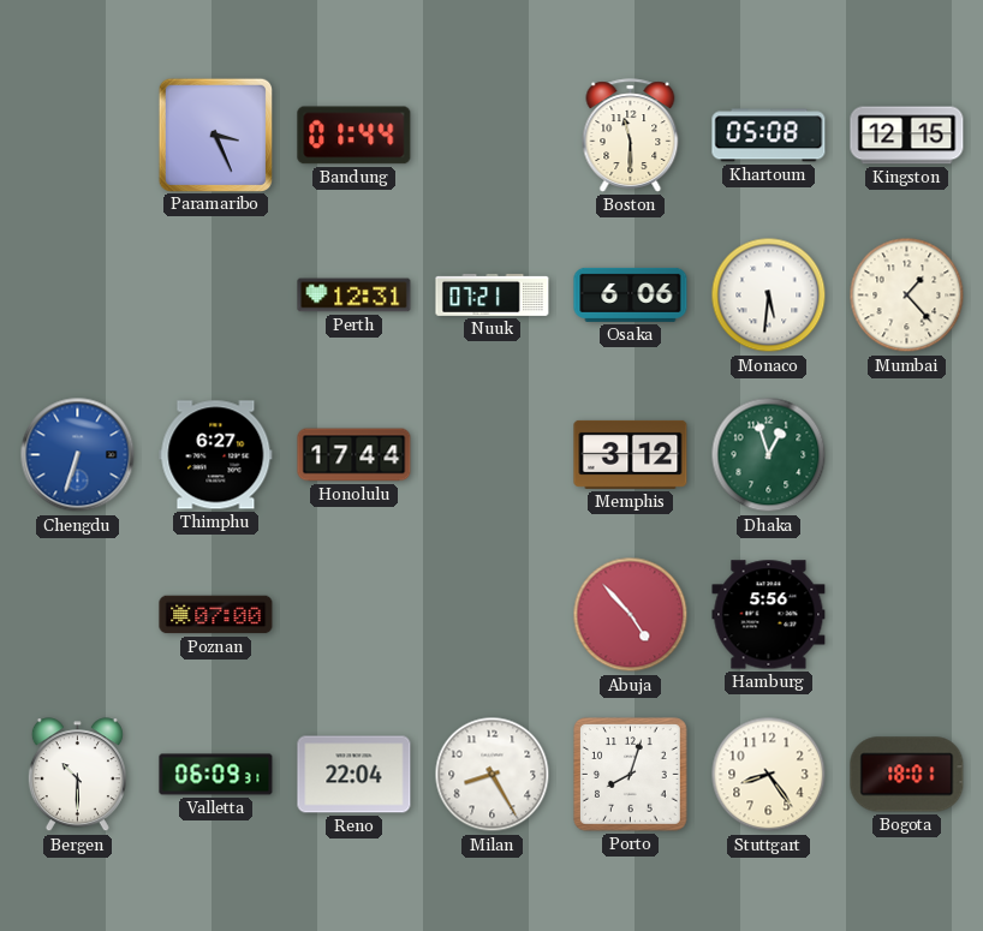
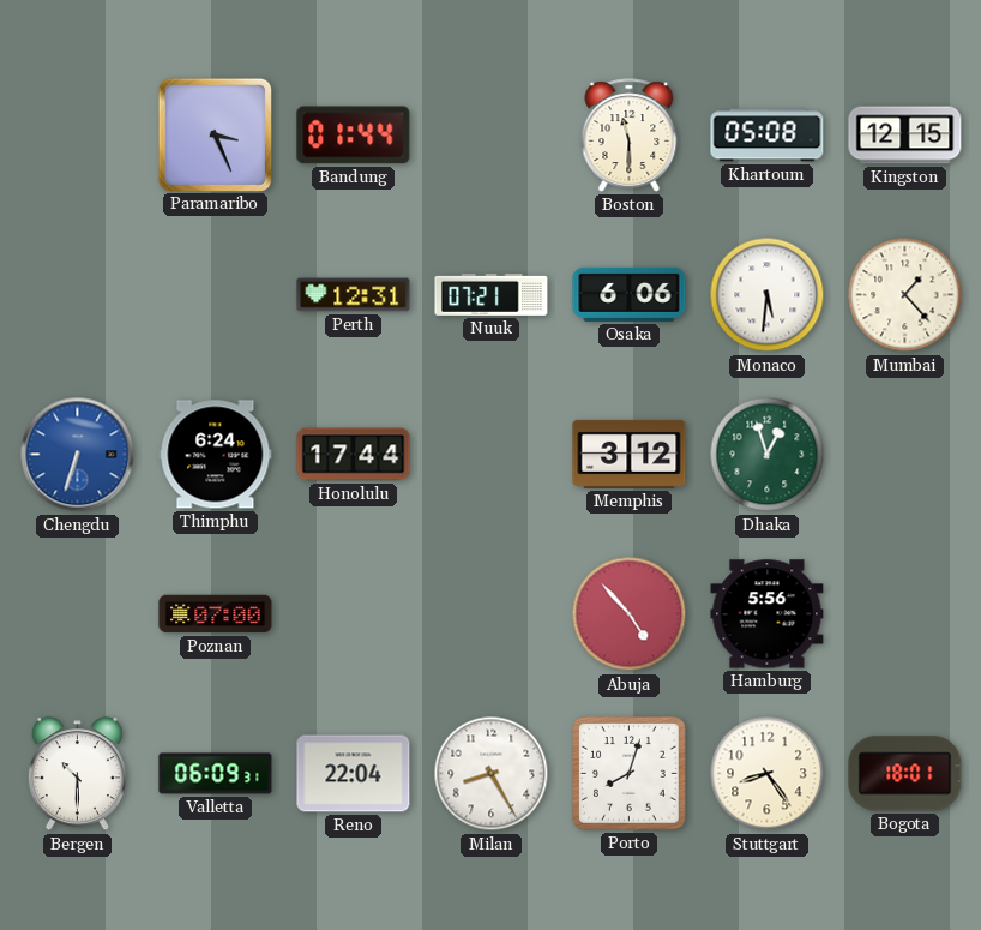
Thimphu: 6:27 -> 6:24 (216, 455)
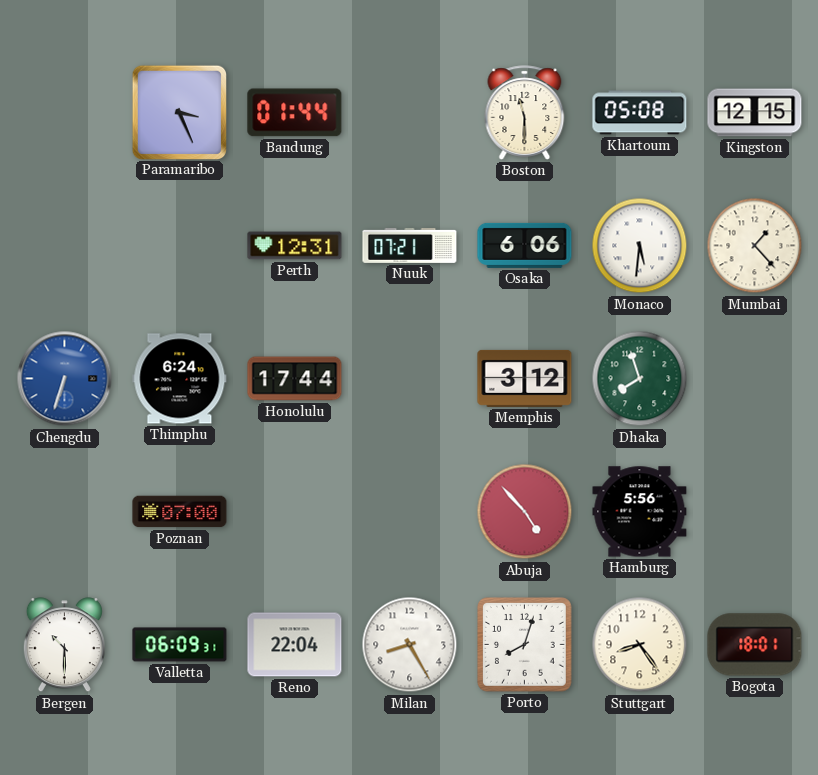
Dhaka: 12:57 -> 7:57 (640, 379)
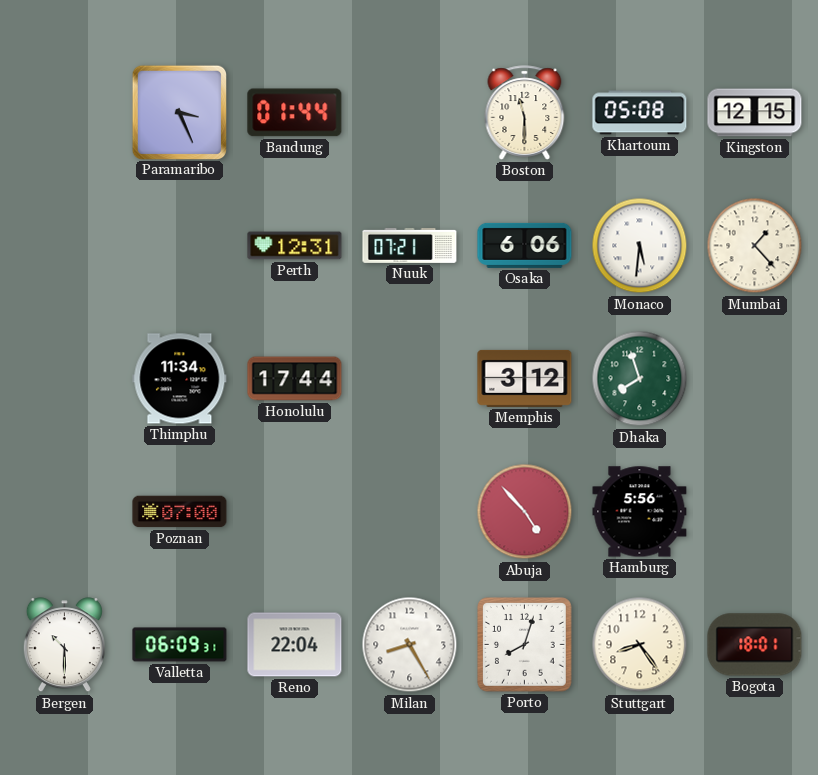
Chengdu: 6:33 -> none (65, 379)
Thimphu: 6:24 -> 11:34 (180, 379)
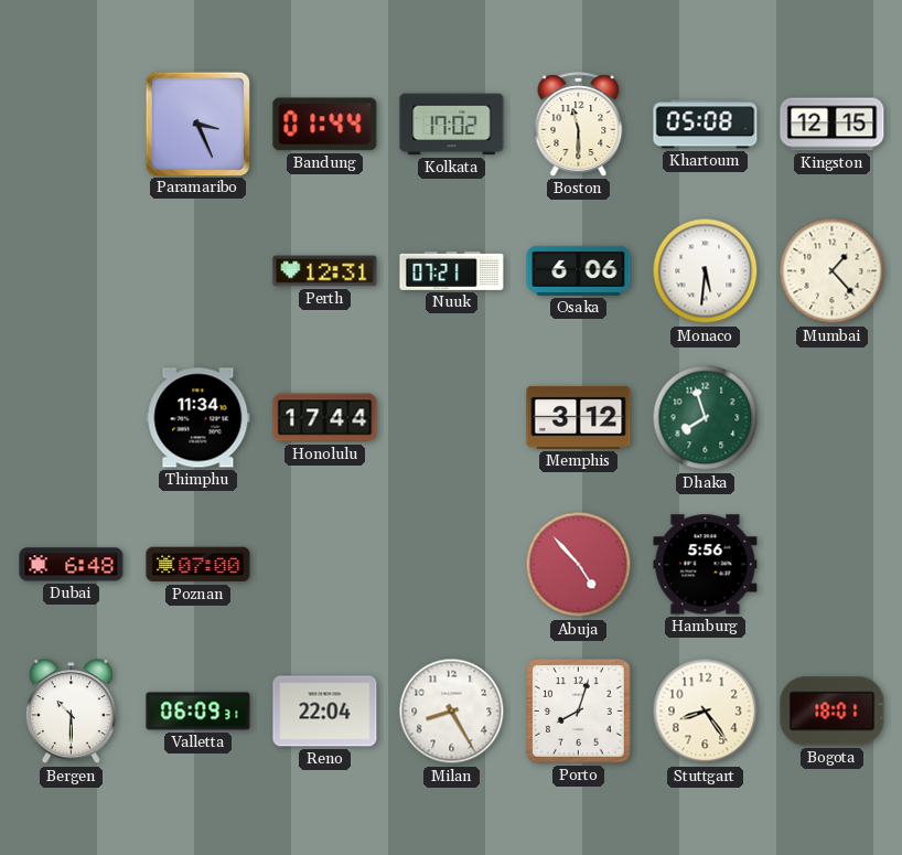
Kolkata: none -> 17:02 (452, 125)
Dubai: none -> 6:48 (72, 565)
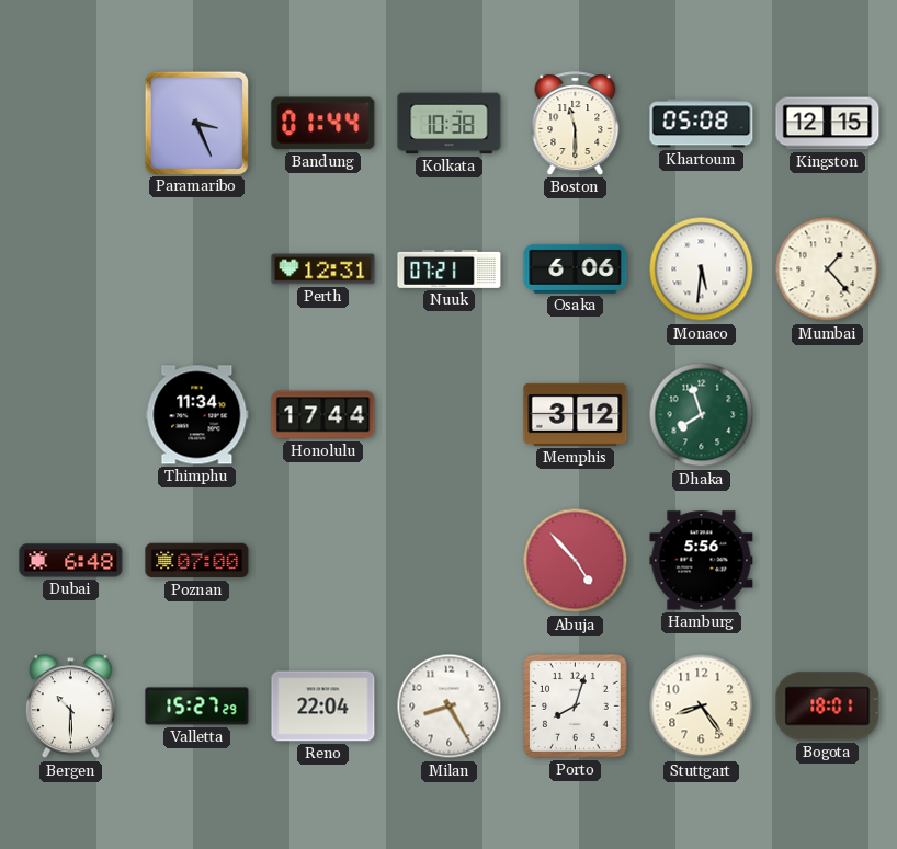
Kolkata: 17:02 -> 10:38 (450, 124)
Valletta: 06:09 -> 15:27 (197, 707)
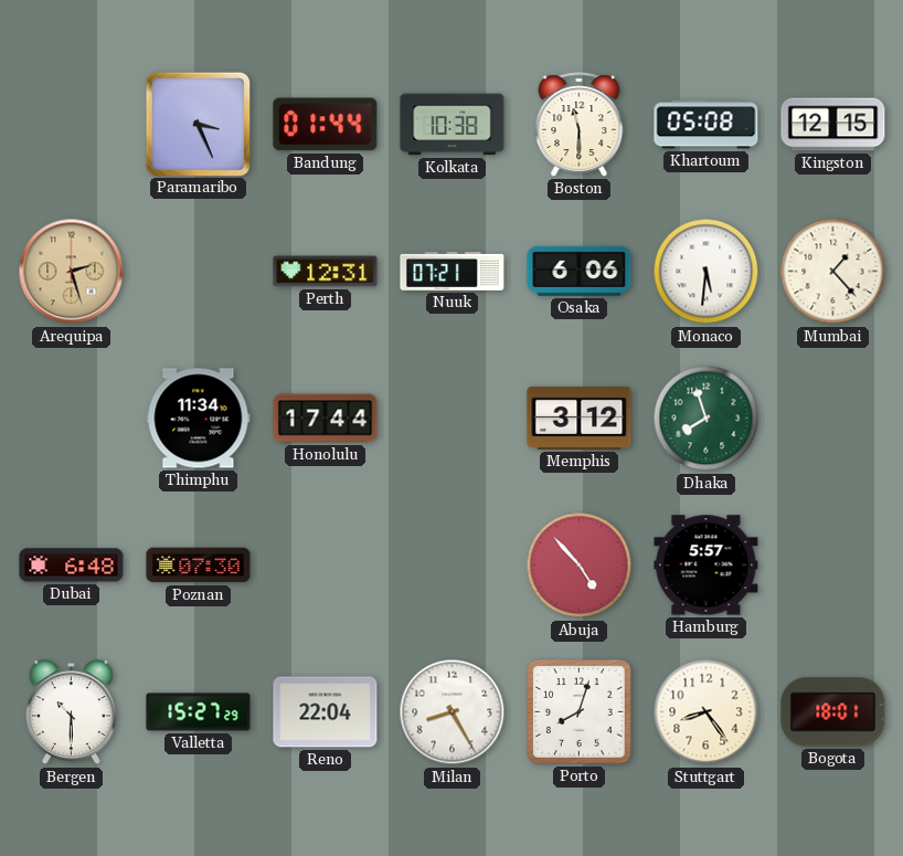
Arequipa: none -> 2:27 (72, 272)
Poznan: 07:00 -> 07:30 (199, 566)
Hamburg: 5:56 -> 5:57 (707, 566)
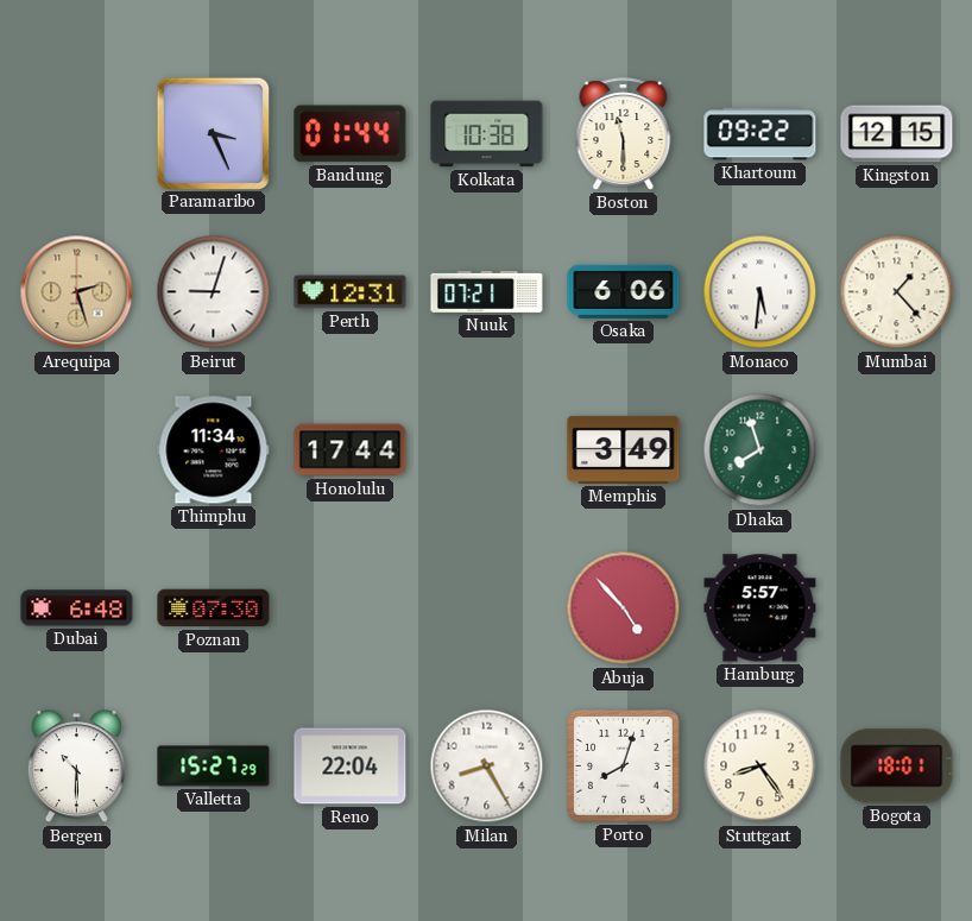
Khartoum: 05:08 -> 09:22 (760, 134)
Beirut: none -> 9:03 (214, 292)
Memphis: 3:12 -> 3:49 (624, 449)
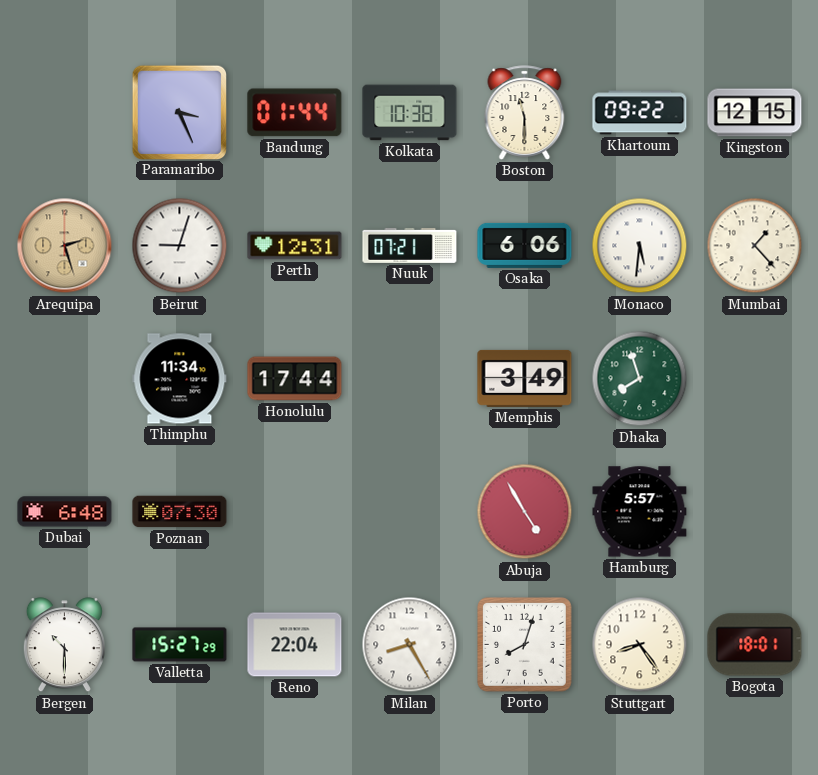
Abuja: 4:53 -> 4:55 (525, 512)
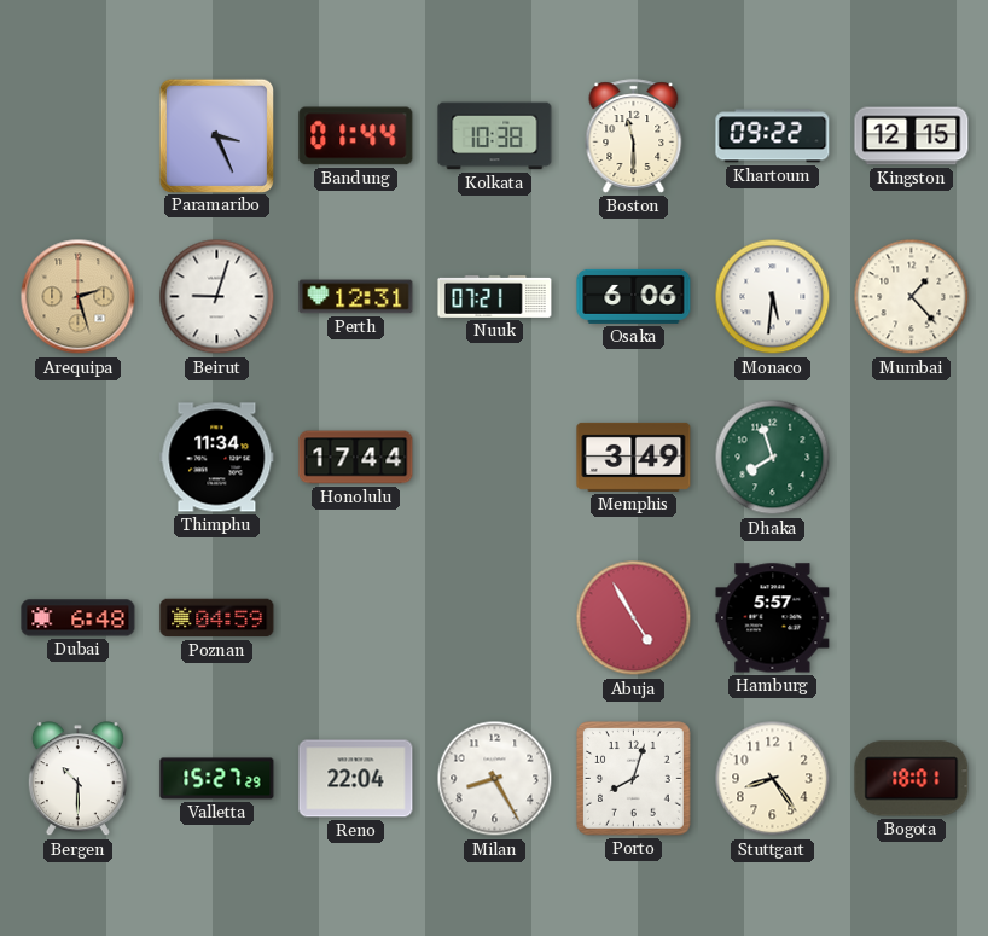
Poznan: 07:30 -> 04:59 (217, 618)
